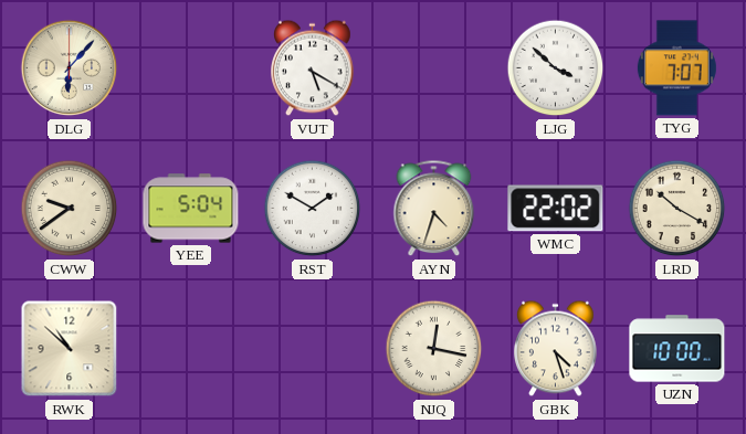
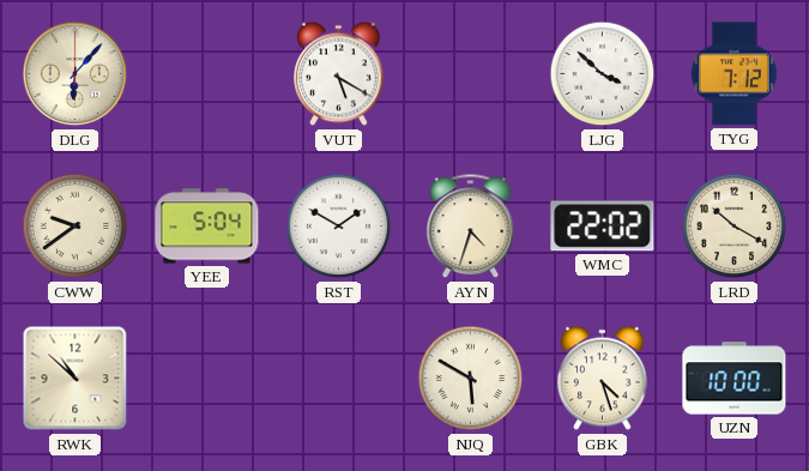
TYG: 7:07 -> 7:12 (733, 74)
NJQ: 12:17 -> 5:50 (471, 379)
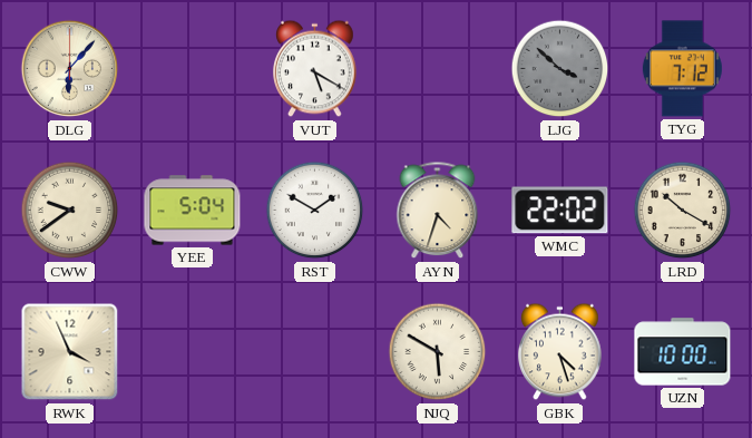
LJG dial: white -> grey (560, 69)
RWK: 10:52 -> 3:56 (70, 352)
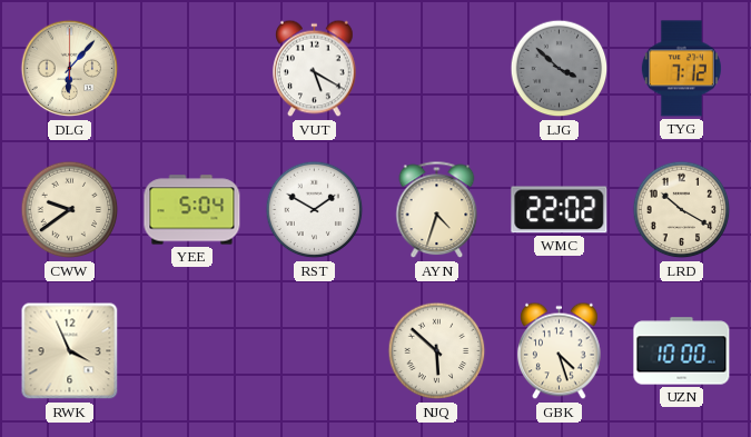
NJQ: 5:50 -> 5:52 (437, 351)
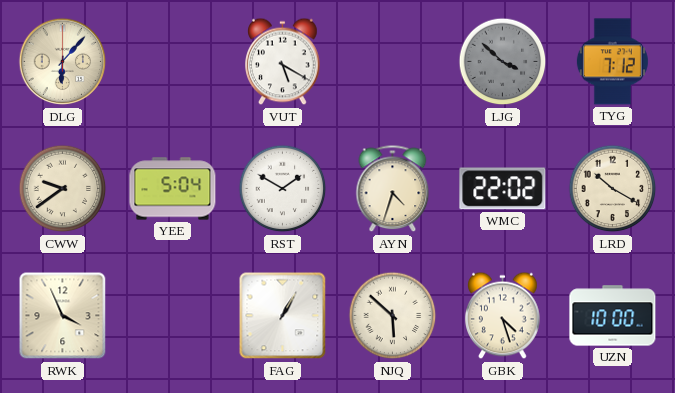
FAG: none -> 1:05 (283, 316)
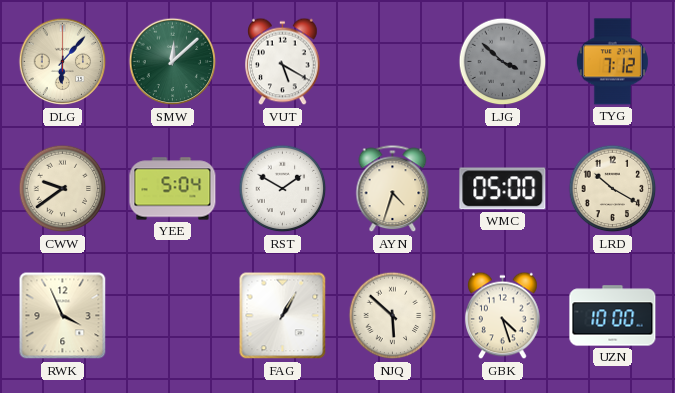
SMW: none -> 12:08 (173, 62)
WMC: 22:02 -> 05:00 (503, 189)
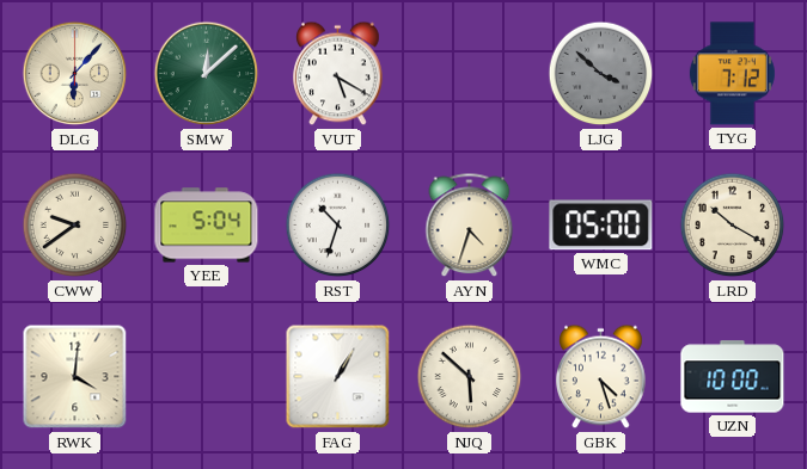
RST: 1:50 -> 10:33 (338, 226)
RWK: 3:56 -> 4:01 (75, 377)
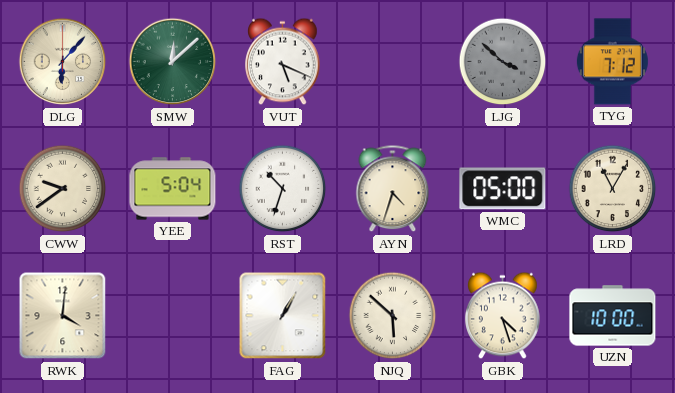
VUT: 5:20 -> 5:19 (283, 62)
LRD: 10:20 -> 11:05 (613, 189)
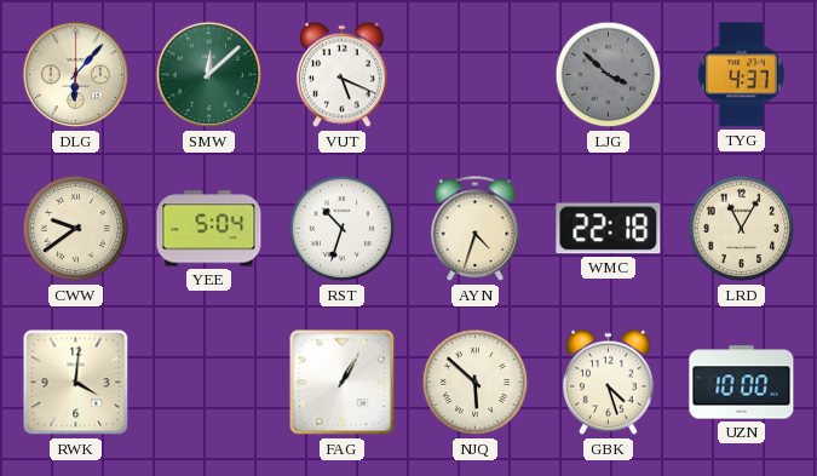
TYG: 7:12 -> 4:37 (741, 75)
WMC: 05:00 -> 22:18 (609, 229)
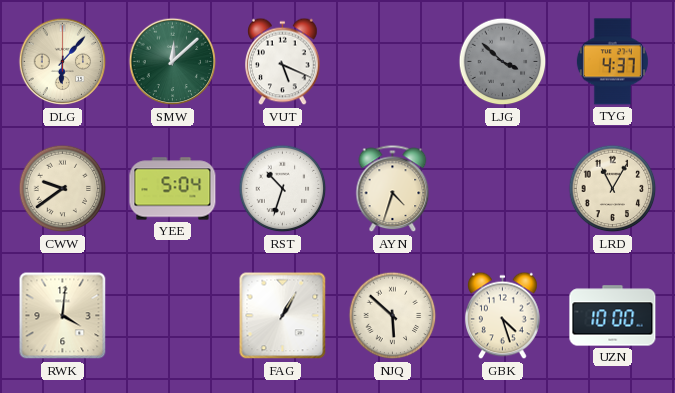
WMC: 22:18 -> none (609, 229)
